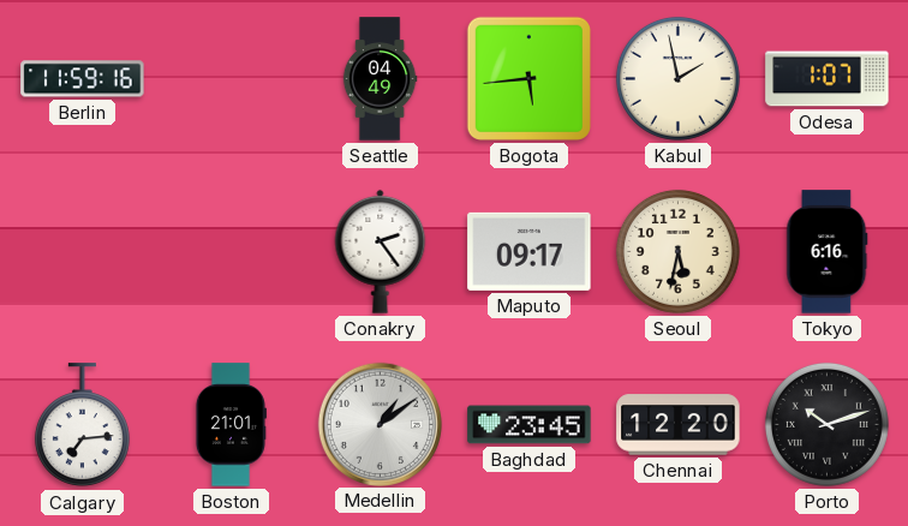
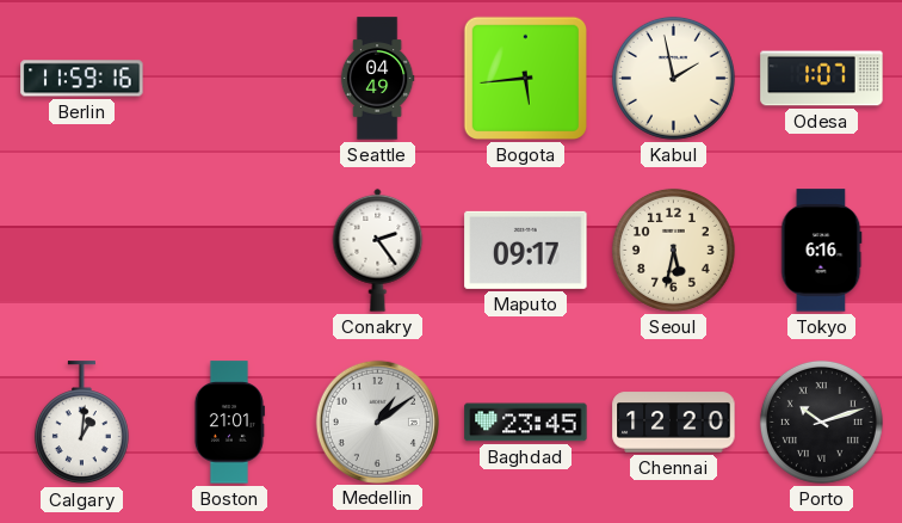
Calgary: 7:14 -> 1:01 (81, 423)
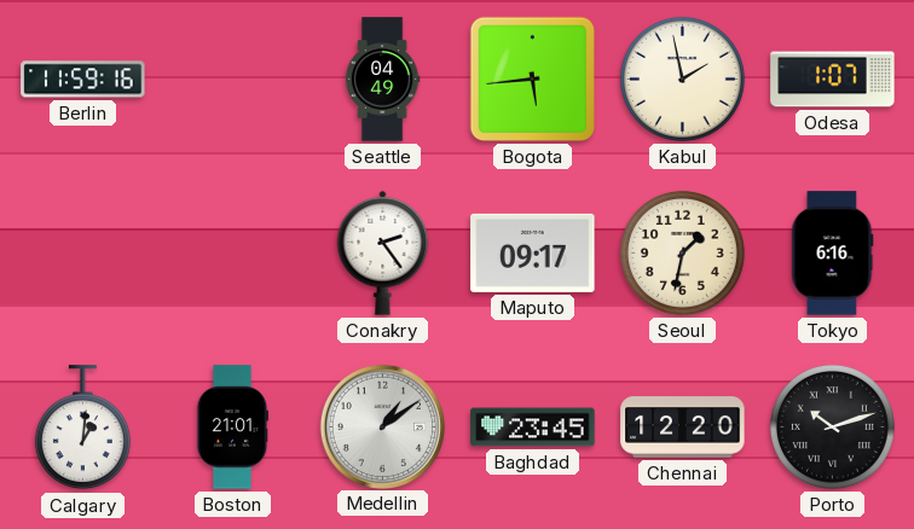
Seoul: 5:32 -> 1:32 (682, 252)
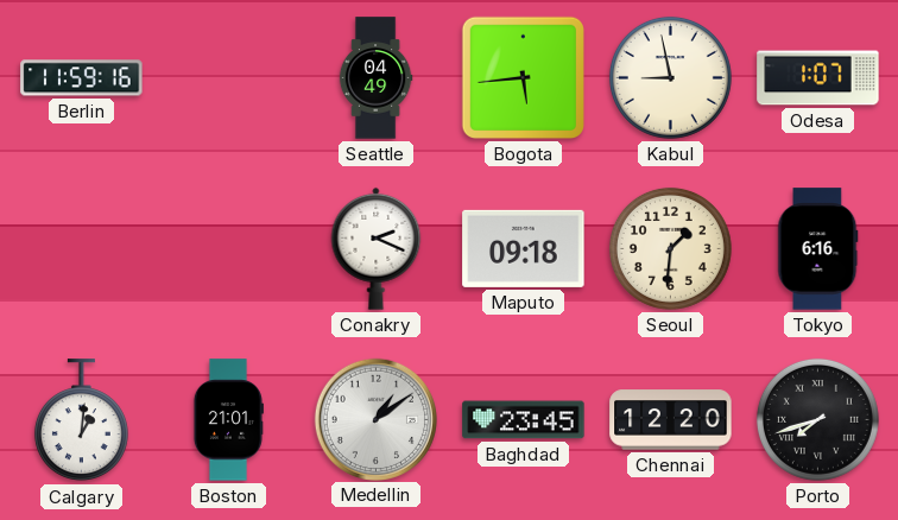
Kabul: 1:58 -> 8:58 (670, 77)
Conakry: 2:24 -> 2:19 (377, 248)
Maputo: 09:17 -> 09:18 (524, 248)
Seoul: 1:32 -> 1:31 (670, 248)
Porto: 10:12 -> 7:42 (817, 419)
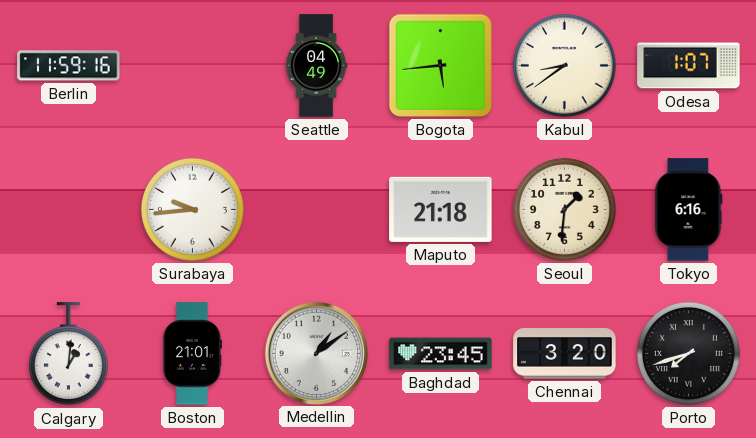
Kabul: 8:58 -> 8:39 (564, 65)
Surabaya: none -> 9:44 (192, 209)
Conakry: 2:19 -> none (377, 248)
Maputo: 09:18 -> 21:18 (441, 209)
Chennai: 12:20 -> 3:20 (565, 354)
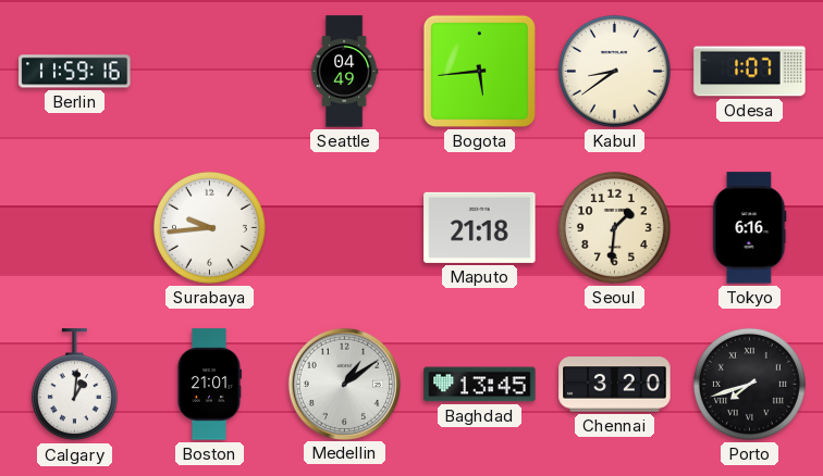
Baghdad: 23:45 -> 13:45 (480, 385)
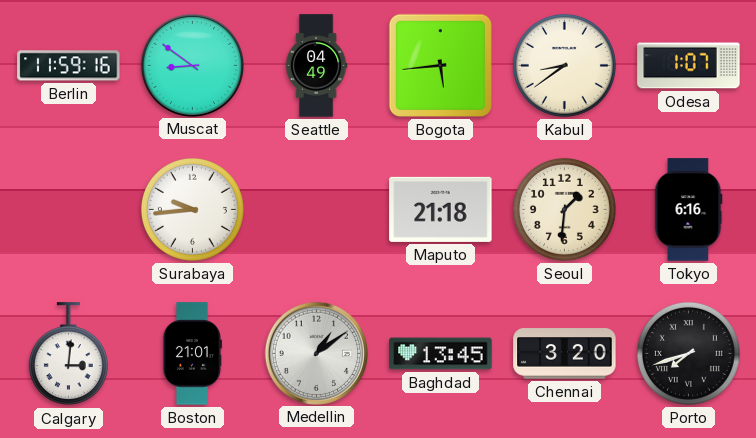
Muscat: none -> 8:51 (192, 65)
Calgary: 1:01 -> 3:01 (68, 354)
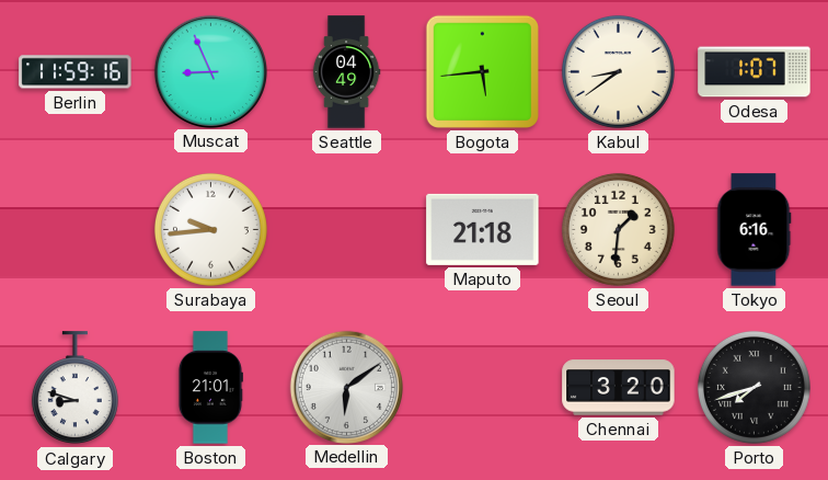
Muscat: 8:51 -> 8:56 (210, 71)
Calgary: 3:01 -> 8:48 (74, 388)
Medellin: 1:09 -> 6:09 (346, 387)
Baghdad: 13:45 -> none (441, 354)
